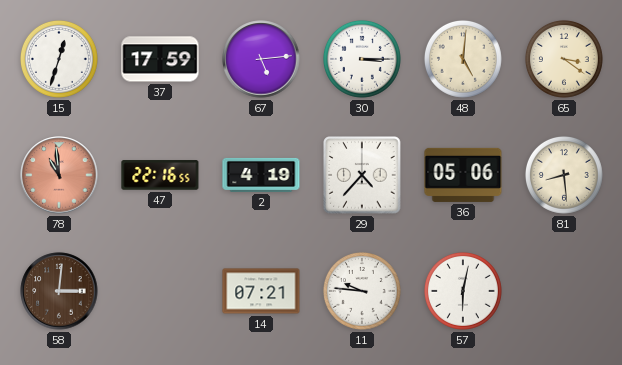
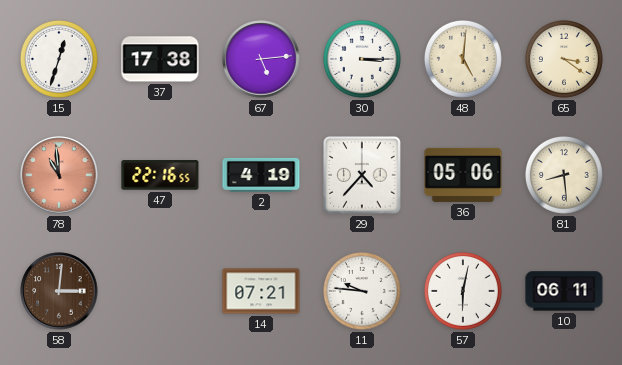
37: 17:59 -> 17:38 (160, 59)
10: none -> 06:11 (564, 291)
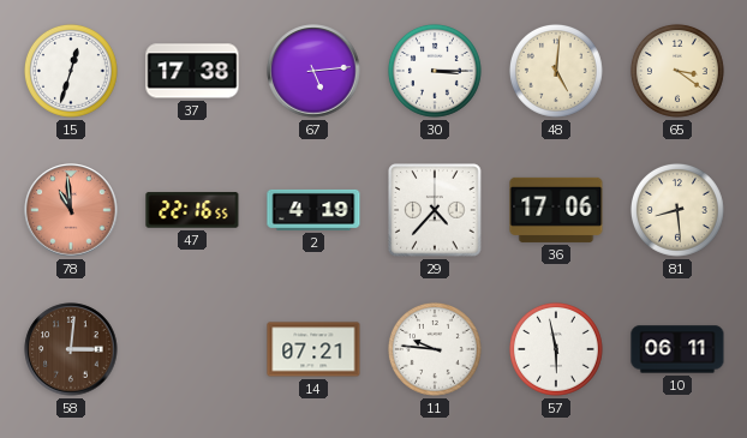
36: 05:06 -> 17:06 (556, 210)
57: 6:02 -> 5:58 (556, 349)
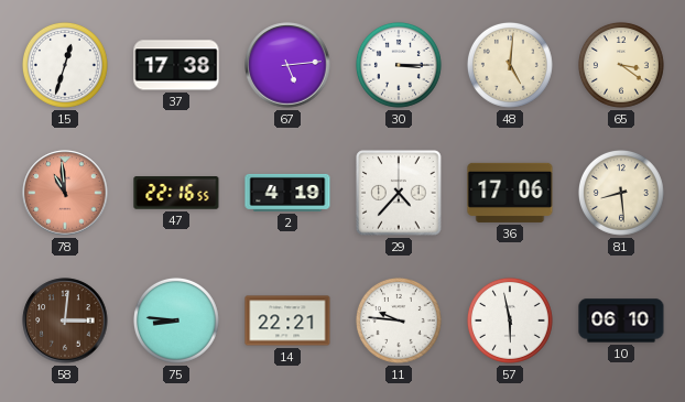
75: none -> 8:46 (176, 320)
14: 07:21 -> 22:21 (287, 320)
10: 06:11 -> 06:10 (621, 320)
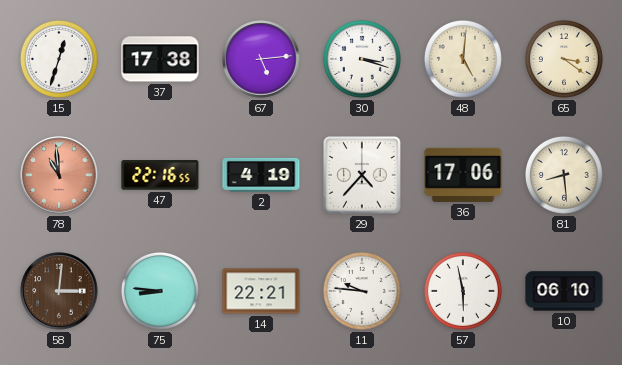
30: 3:15 -> 3:18 (362, 59)
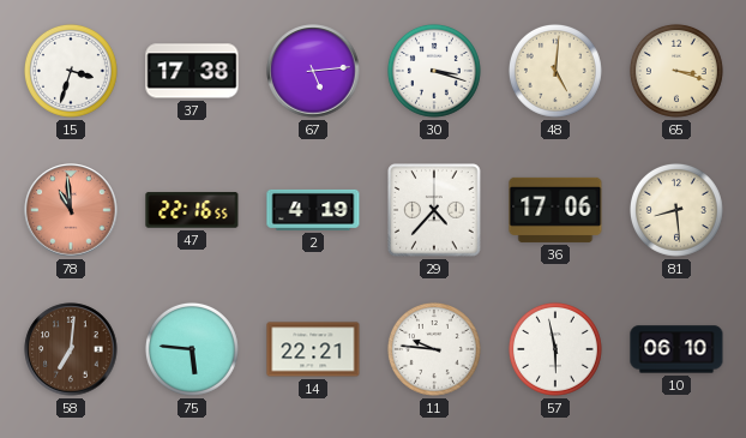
15: 12:33 -> 3:33 (71, 71)
65: 3:21 -> 3:18 (676, 71)
58: 3:01 -> 7:01 (71, 349)
75: 8:46 -> 5:46 (192, 349)
